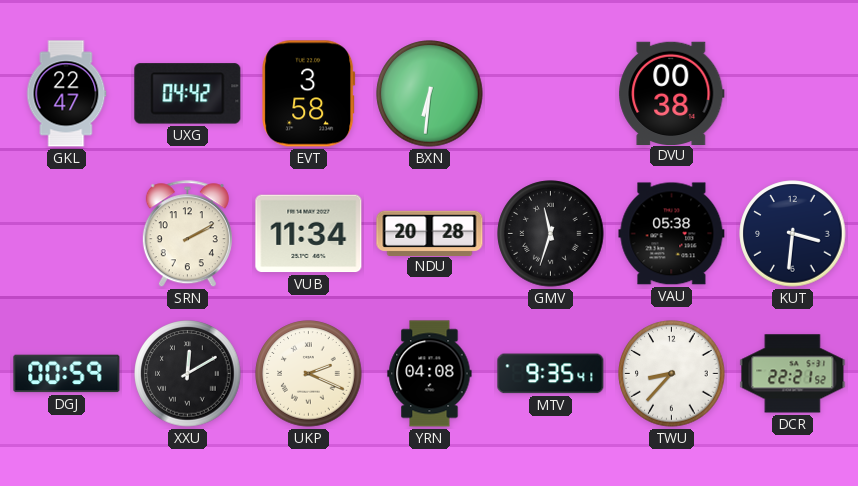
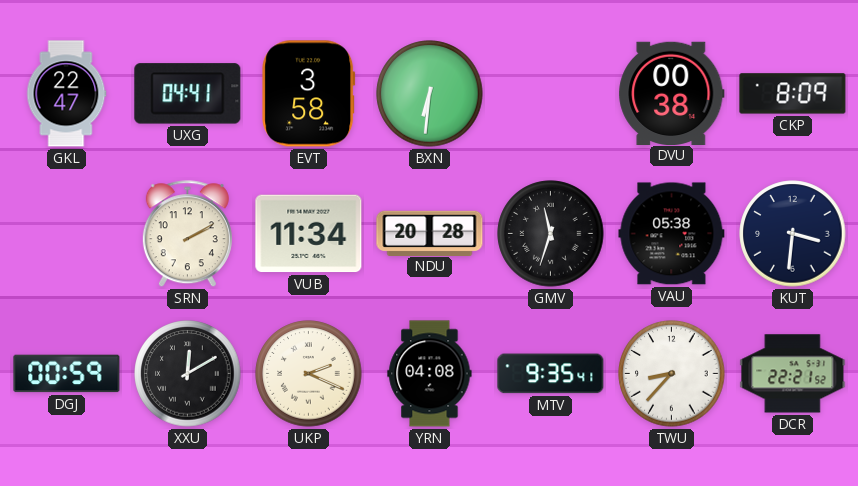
UXG: 04:42 -> 04:41 (188, 94)
CKP: none -> 8:09 (793, 94)
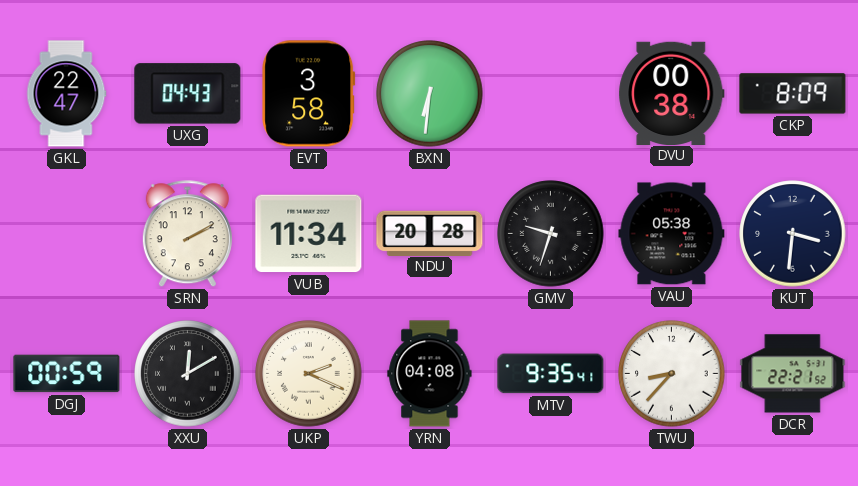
UXG: 04:41 -> 04:43 (188, 94)
GMV: 11:33 -> 9:33 (551, 234)
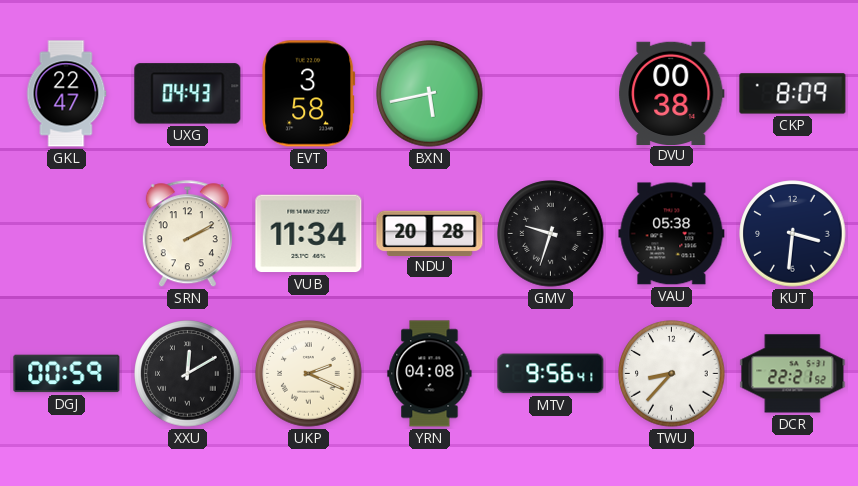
BXN: 6:31 -> 5:43 (430, 94)
MTV: 9:35 -> 9:56 (551, 374)
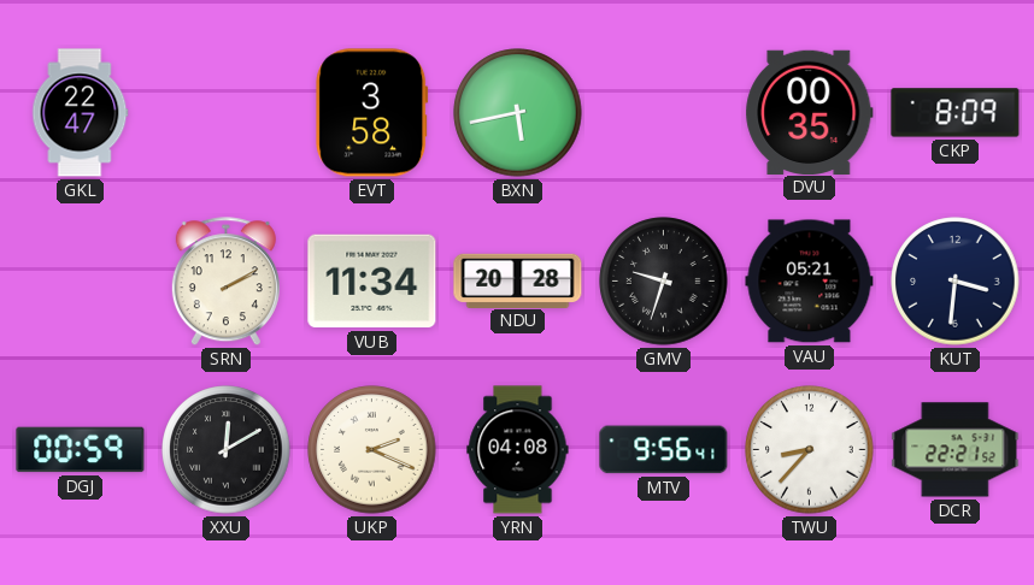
UXG: 04:43 -> none (188, 94)
DVU: 00:38 -> 00:35 (810, 112)
VAU: 05:38 -> 05:21 (810, 282)
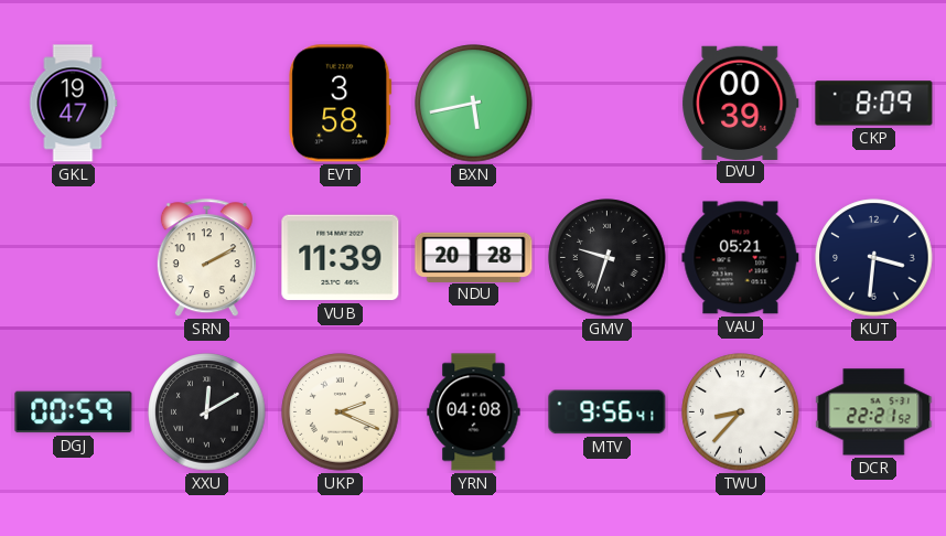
GKL: 22:47 -> 19:47 (74, 104)
DVU: 00:35 -> 00:39 (741, 103)
VUB: 11:34 -> 11:39 (341, 258)
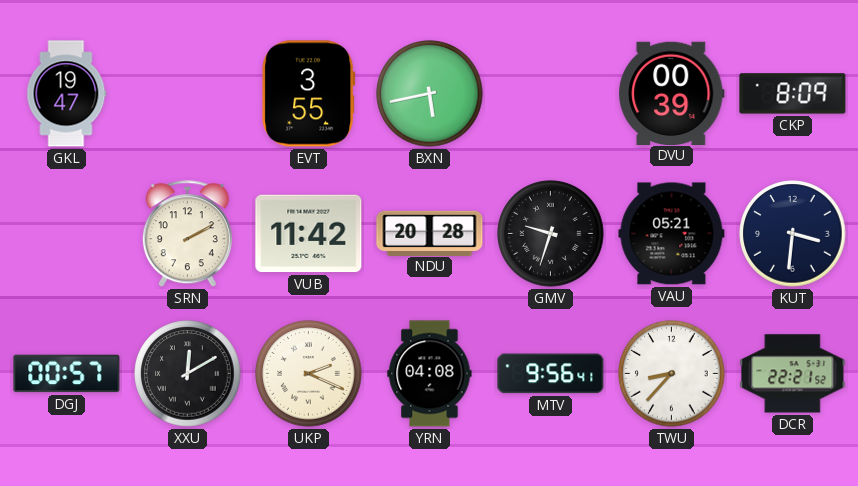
EVT: 3:58 -> 3:55 (309, 94)
VUB: 11:39 -> 11:42 (309, 234)
DGJ: 00:59 -> 00:57 (67, 374)
